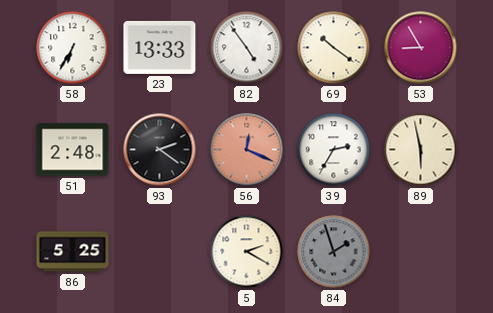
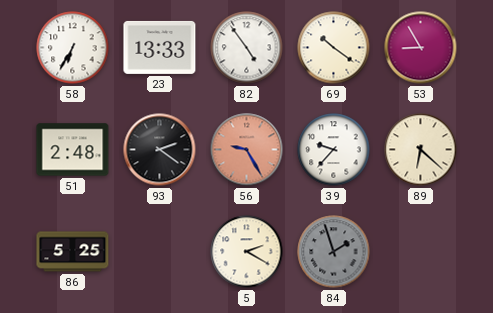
56: 12:19 -> 9:25 (247, 150)
39: 2:35 -> 9:37 (334, 150)
89: 5:58 -> 6:22 (421, 150)
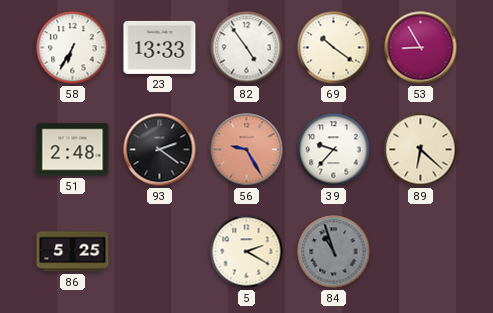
84: 1:57 -> 10:57 (334, 252)
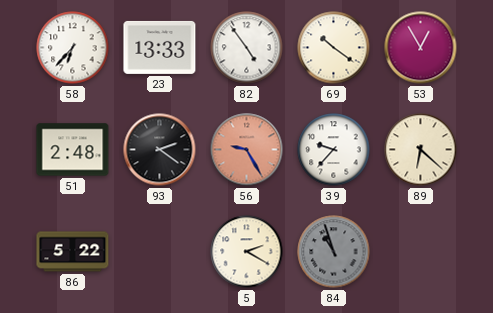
58: 6:35 -> 6:37 (73, 48)
53: 8:55 -> 12:55 (421, 48)
86: 5:25 -> 5:22 (73, 252)
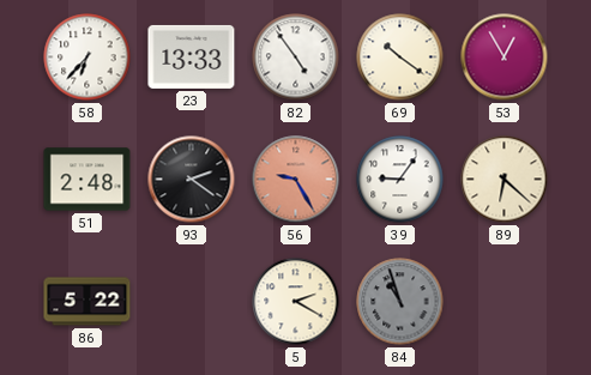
39: 9:37 -> 9:06 (400, 180)
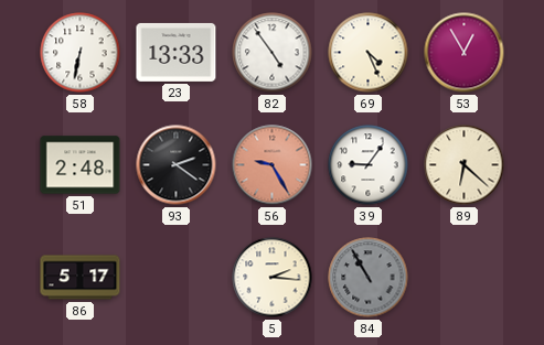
58: 6:37 -> 6:32 (81, 53)
69: 10:21 -> 4:26 (369, 53)
86: 5:22 -> 5:17 (81, 278)
5: 2:20 -> 2:16 (273, 278)
84: 10:57 -> 10:55 (369, 278)
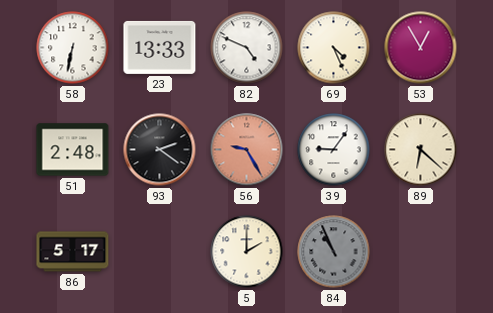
82: 4:54 -> 4:49 (247, 48)
5: 2:16 -> 2:00 (247, 252)
84: 10:55 -> 10:56 (334, 252)
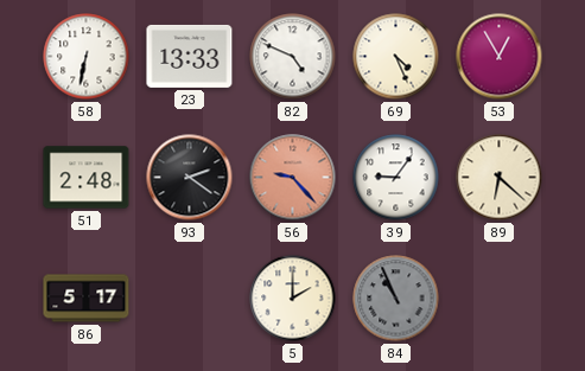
56: 9:25 -> 9:23 (293, 178)
